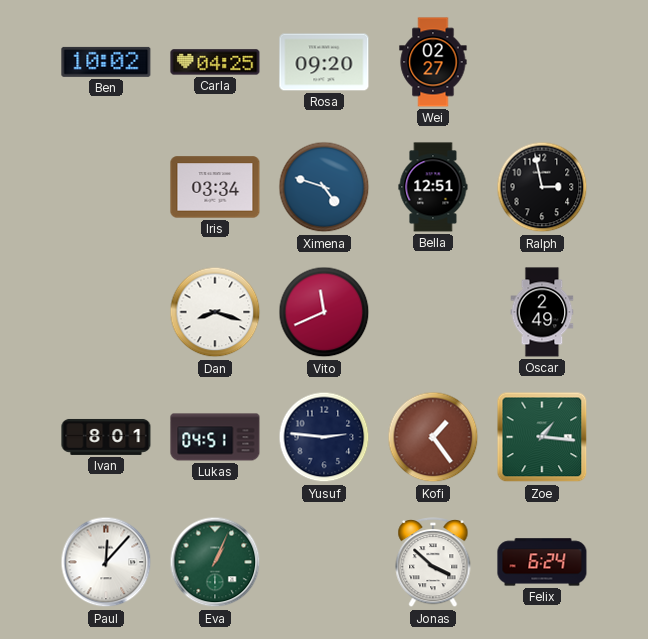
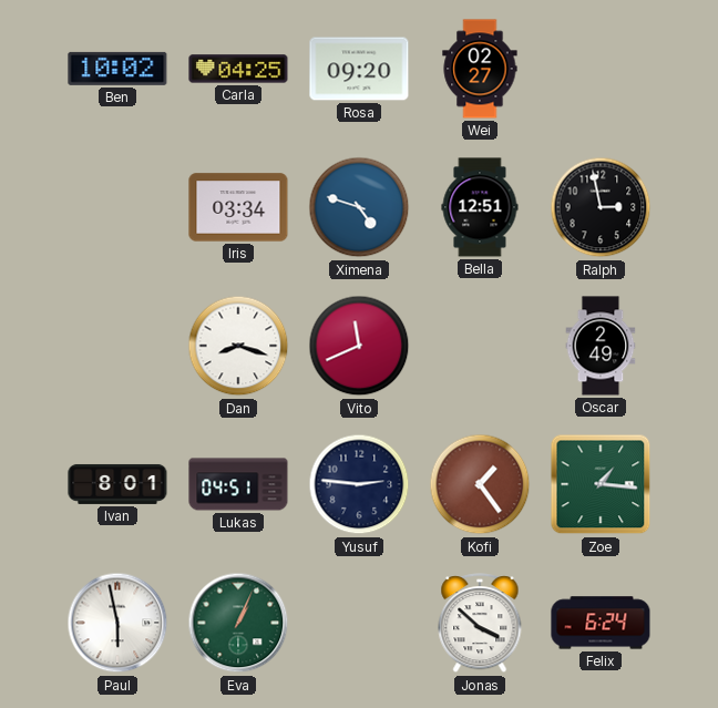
Paul: 12:07 -> 5:58 (117, 623)
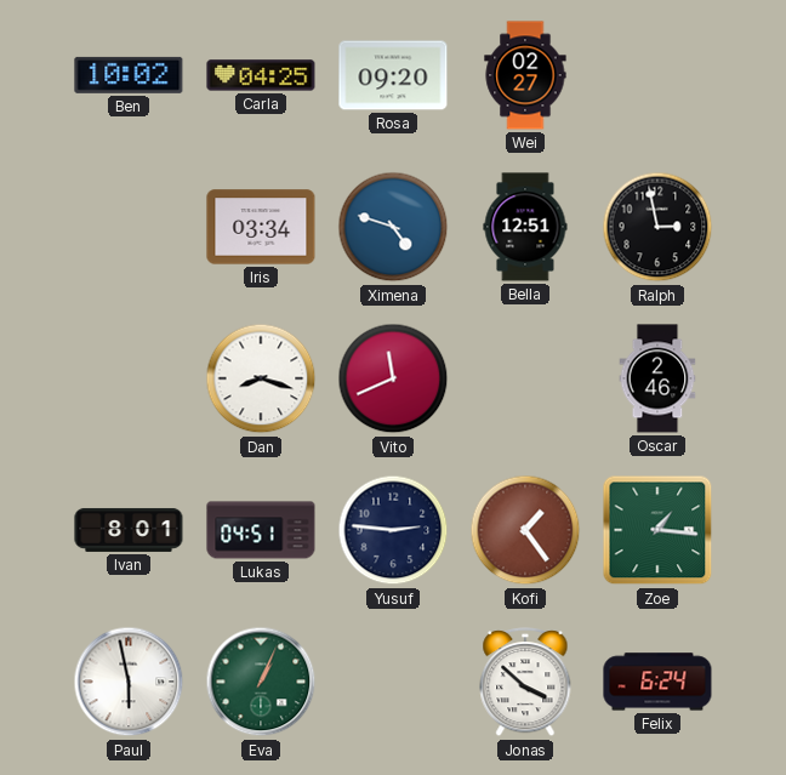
Oscar: 2:49 -> 2:46 (657, 378)
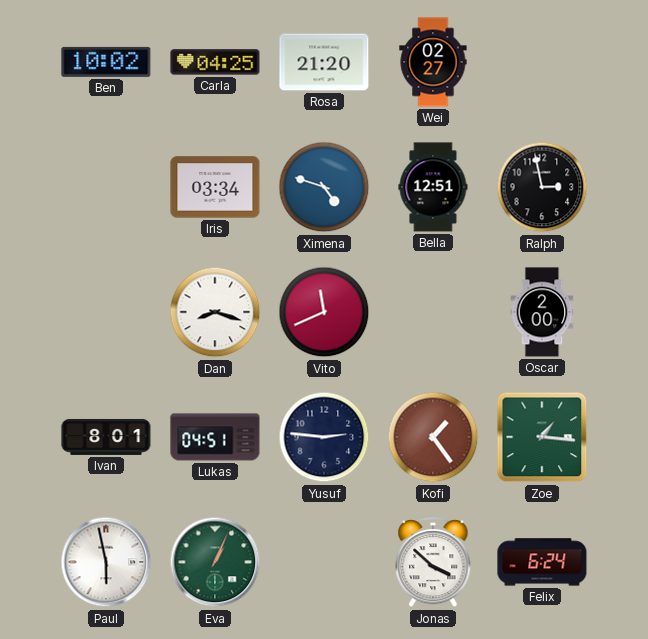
Rosa: 09:20 -> 21:20 (324, 62)
Oscar: 2:46 -> 2:00 (542, 312)
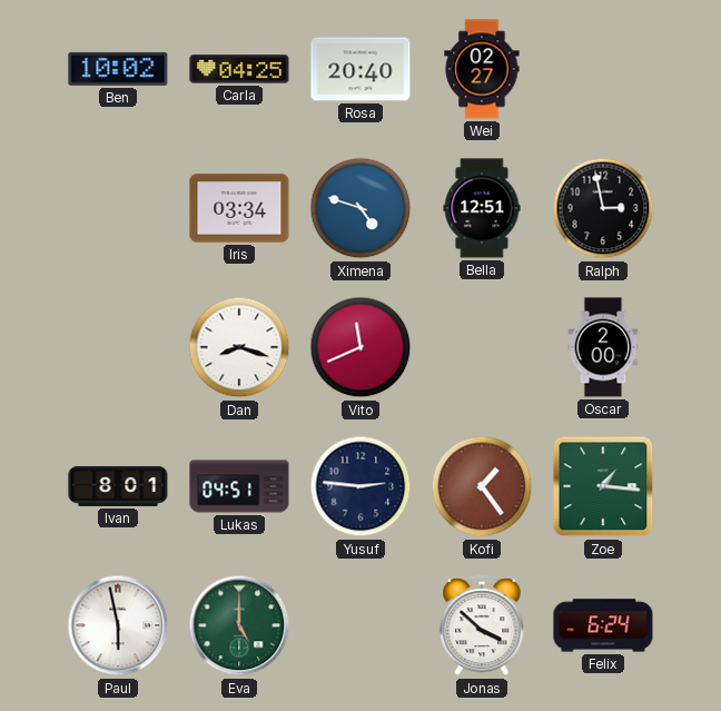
Rosa: 21:20 -> 20:40 (360, 69)
Eva: 1:04 -> 5:00 (239, 625)
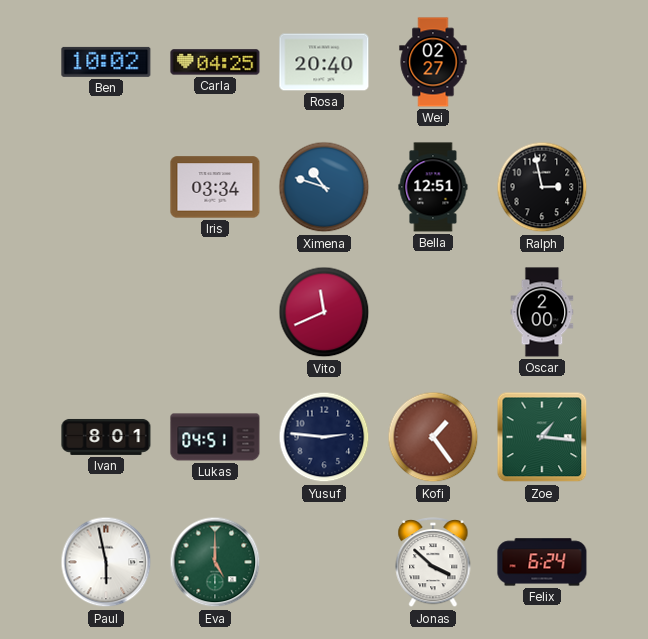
Ximena: 4:48 -> 10:48 (324, 187)
Dan: 8:18 -> none (239, 347)
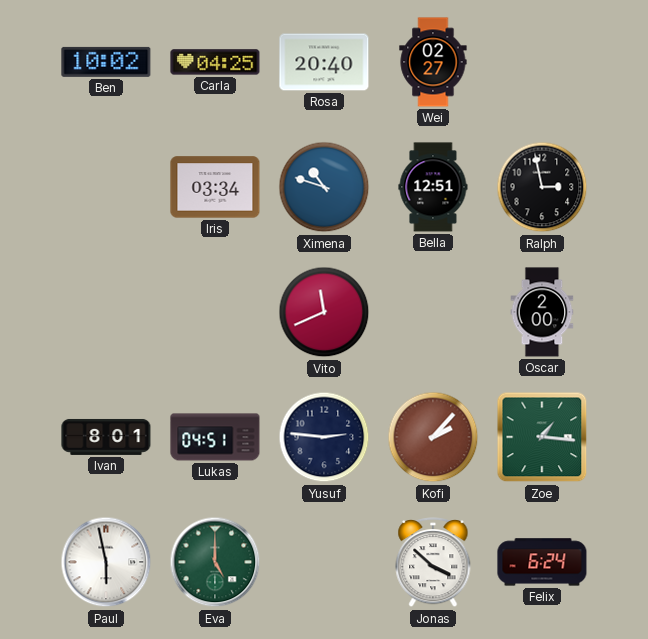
Kofi: 1:24 -> 2:07 (433, 437)
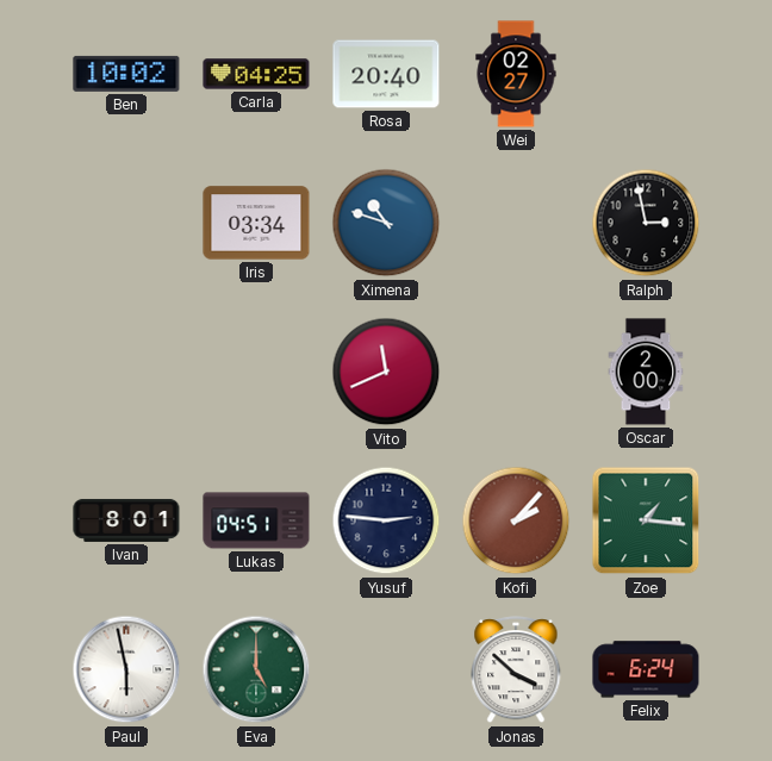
Bella: 12:51 -> none (433, 187)
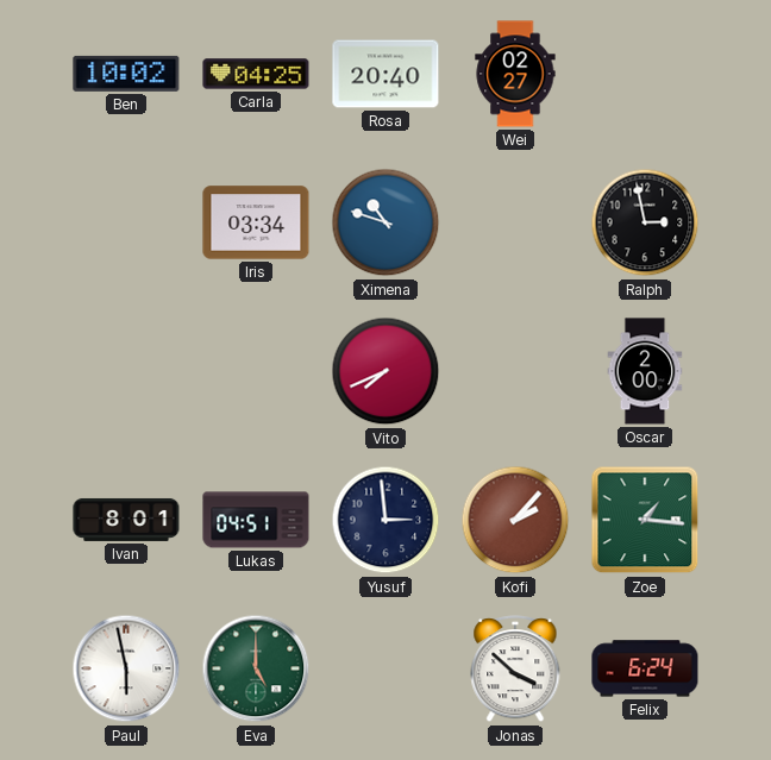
Vito: 11:41 -> 7:41 (385, 371)
Yusuf: 2:46 -> 2:59 (385, 520)
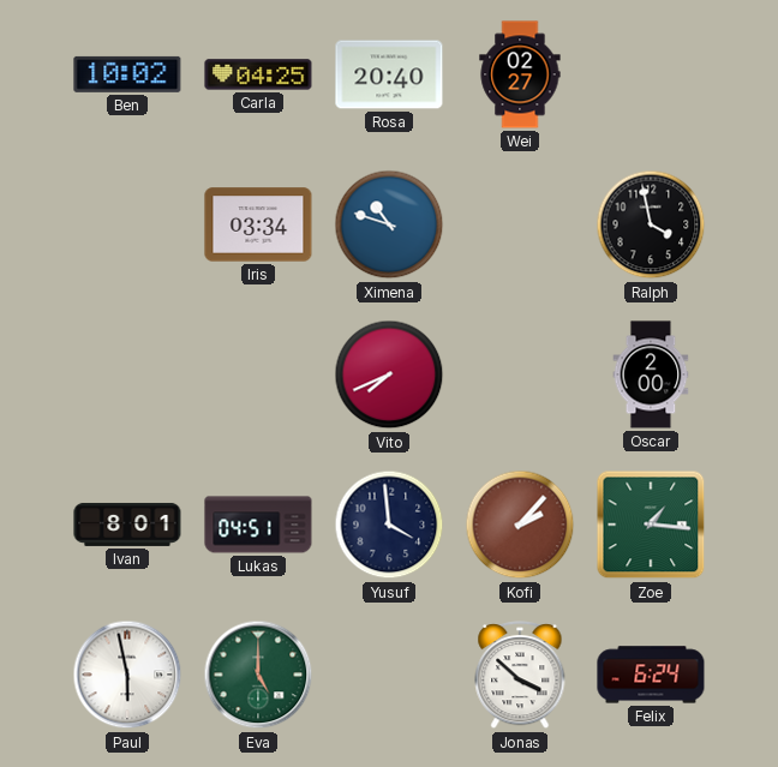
Ralph: 2:58 -> 3:58 (651, 224)
Yusuf: 2:59 -> 3:59 (389, 525)
